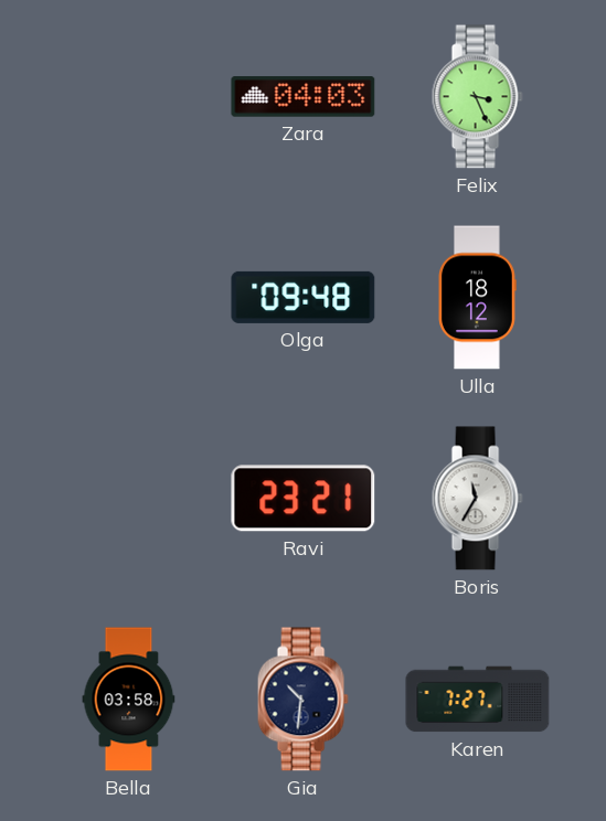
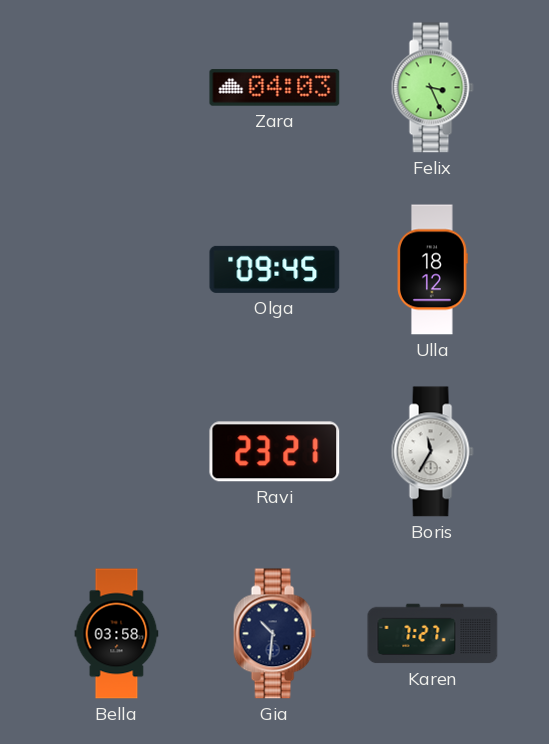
Olga: 09:48 -> 09:45 (275, 269)
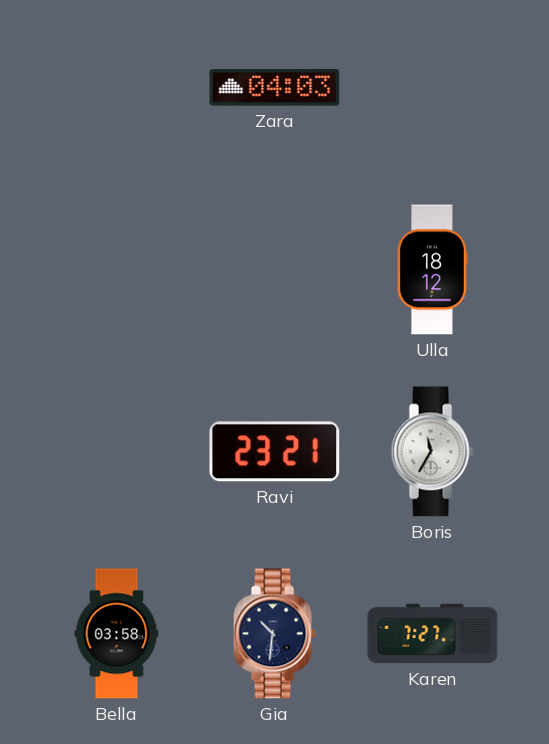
Felix: 3:26 -> none (432, 88)
Olga: 09:45 -> none (275, 269)
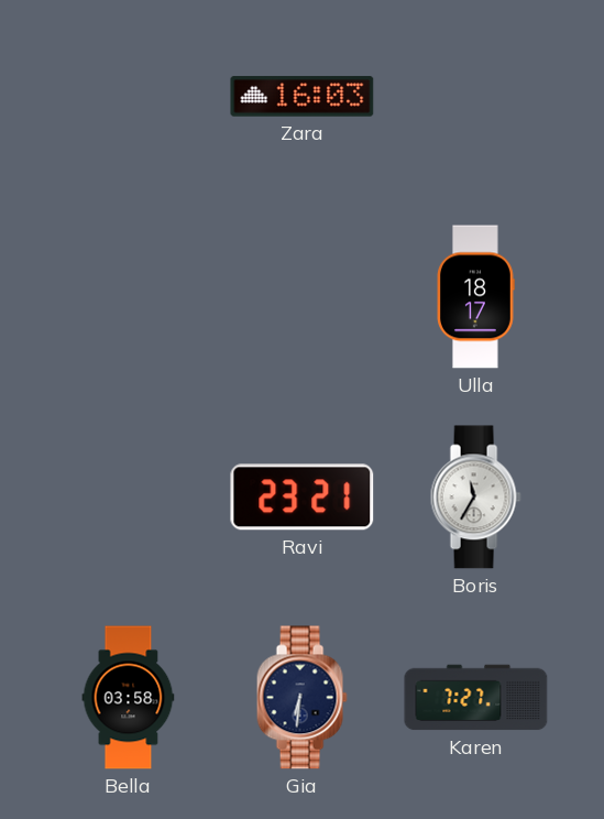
Zara: 04:03 -> 16:03 (303, 97)
Ulla: 18:12 -> 18:17 (476, 297)
Gia: 10:31 -> 6:31 (301, 698)
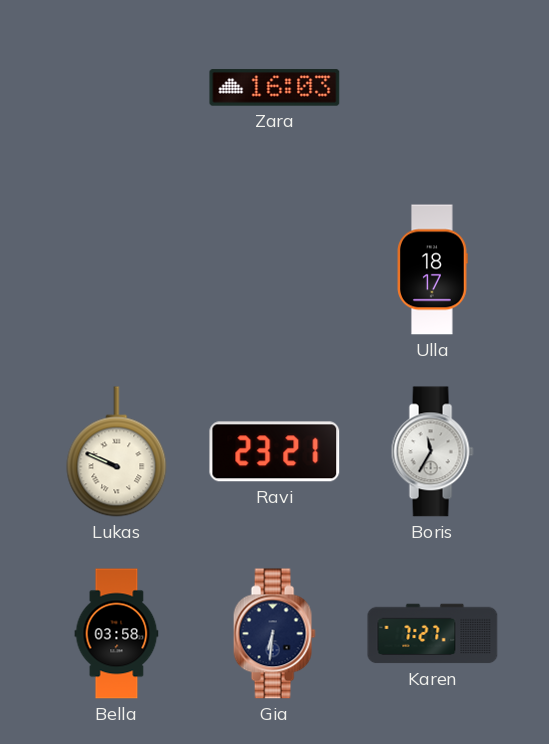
Lukas: none -> 9:49 (117, 452)
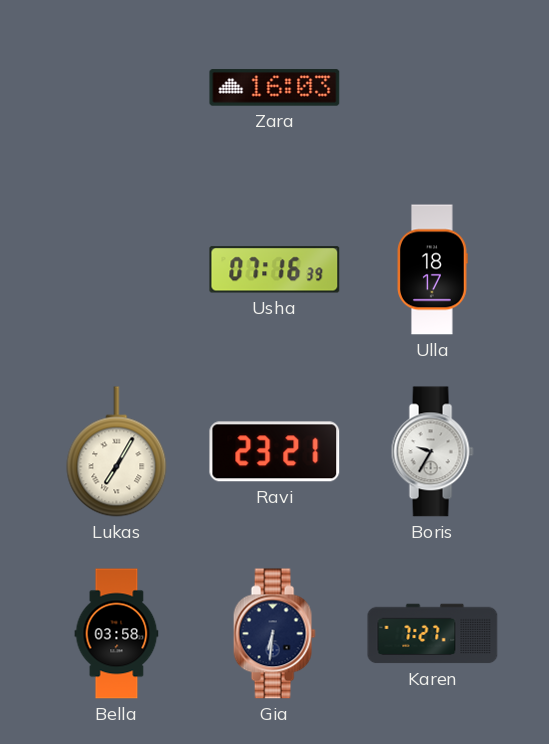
Usha: none -> 07:16 (275, 270)
Lukas: 9:49 -> 7:05 (117, 452)
Boris: 11:35 -> 9:35 (432, 452)
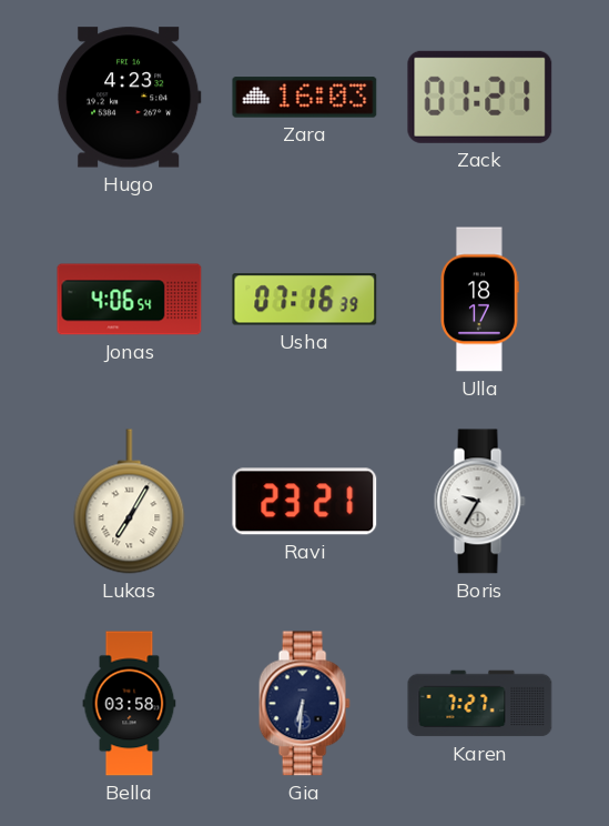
Hugo: none -> 4:23 (129, 98)
Zack: none -> 01:21 (480, 97)
Jonas: none -> 4:06 (130, 300)
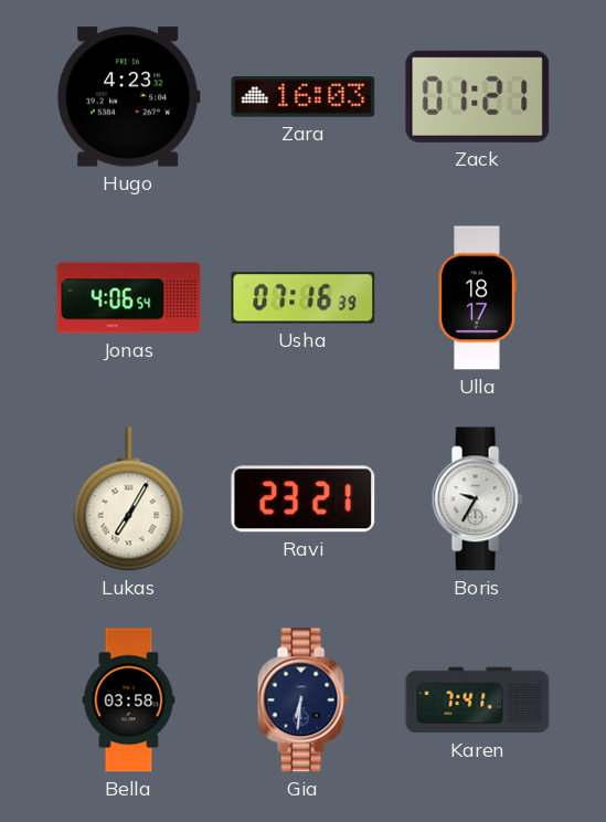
Karen: 7:27 -> 7:41 (478, 700)
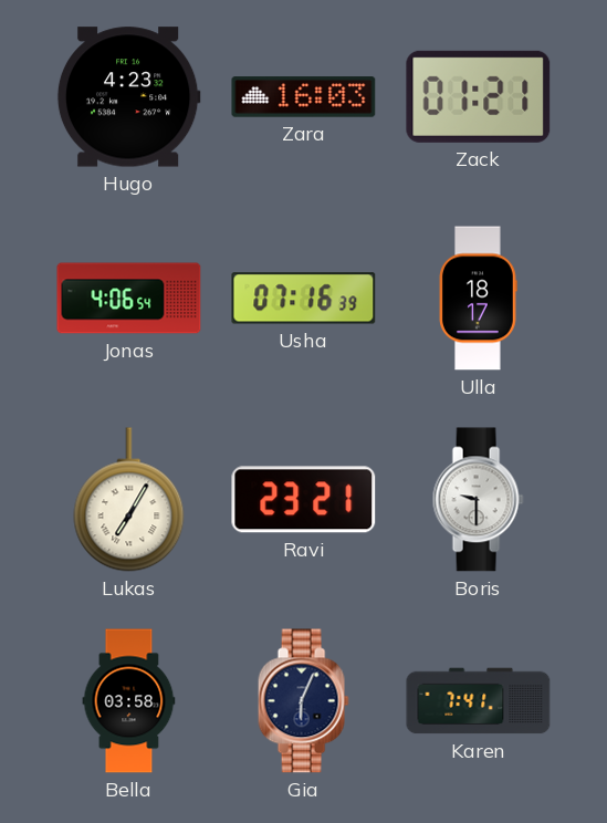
Boris: 9:35 -> 9:30 (478, 500)
Gia: 6:31 -> 6:04 (303, 701)
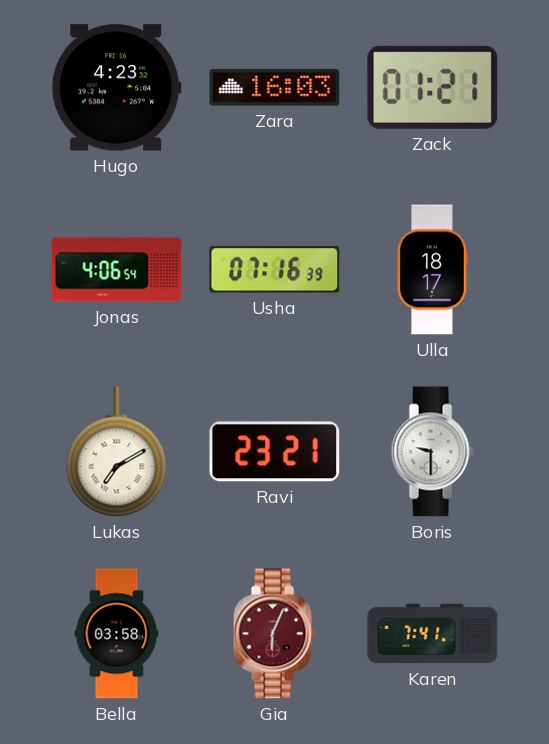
Lukas: 7:05 -> 7:10 (117, 452)
Gia dial: navy -> burgundy (274, 634)
